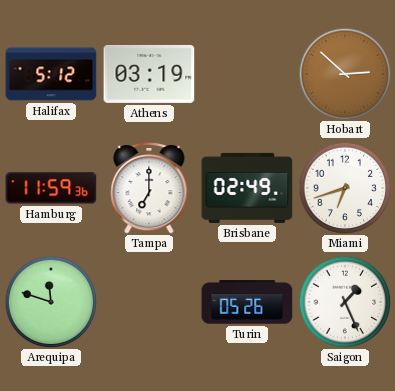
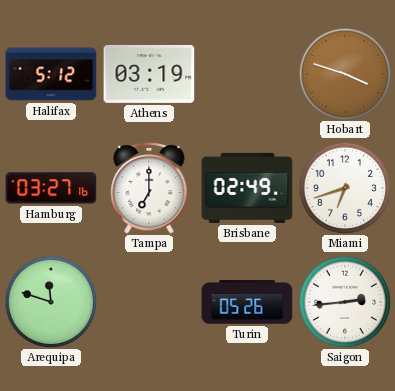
Hobart: 2:52 -> 3:48 (345, 74)
Hamburg: 11:59 -> 03:27 (51, 188)
Saigon: 1:26 -> 2:44 (345, 302)
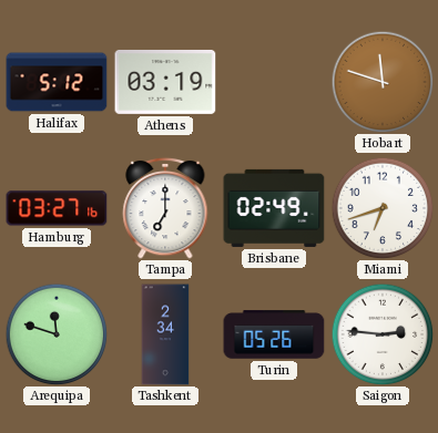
Hobart: 3:48 -> 11:48 (383, 82)
Tashkent: none -> 2:34 (165, 334)
Saigon: 2:44 -> 2:46 (383, 334)
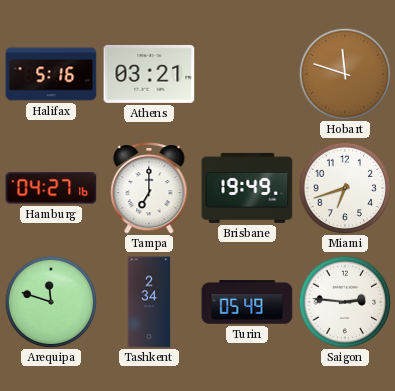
Halifax: 5:12 -> 5:16 (51, 74)
Athens: 03:19 -> 03:21 (149, 74)
Hamburg: 03:27 -> 04:27 (51, 188)
Brisbane: 02:49 -> 19:49 (247, 188)
Turin: 05:26 -> 05:49 (247, 302)
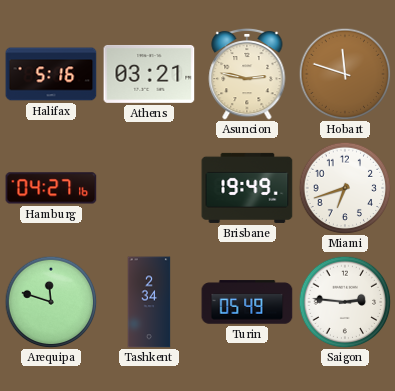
Asuncion: none -> 2:47 (247, 74)
Tampa: 7:00 -> none (149, 188)
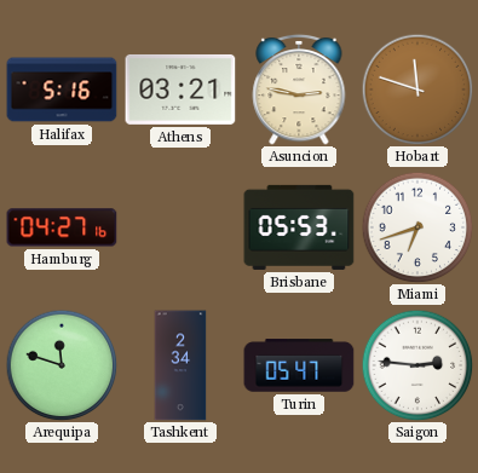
Brisbane: 19:49 -> 05:53 (299, 227)
Turin: 05:49 -> 05:47 (299, 365)
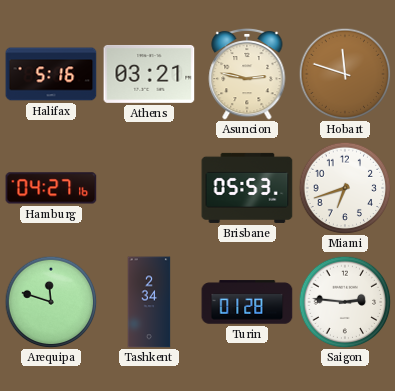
Turin: 05:47 -> 01:28 (247, 302)
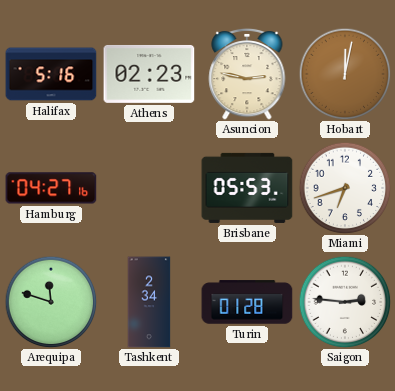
Athens: 03:21 -> 02:23 (149, 74)
Hobart: 11:48 -> 12:02 (345, 74)
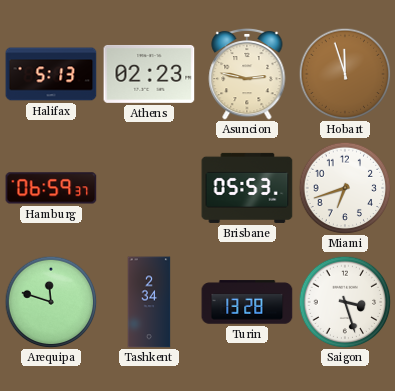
Halifax: 5:16 -> 5:13 (51, 74)
Hobart: 12:02 -> 11:57 (345, 74)
Hamburg: 04:27 -> 06:59 (51, 188)
Turin: 01:28 -> 13:28 (247, 302)
Saigon: 2:46 -> 3:27 (345, 302)
